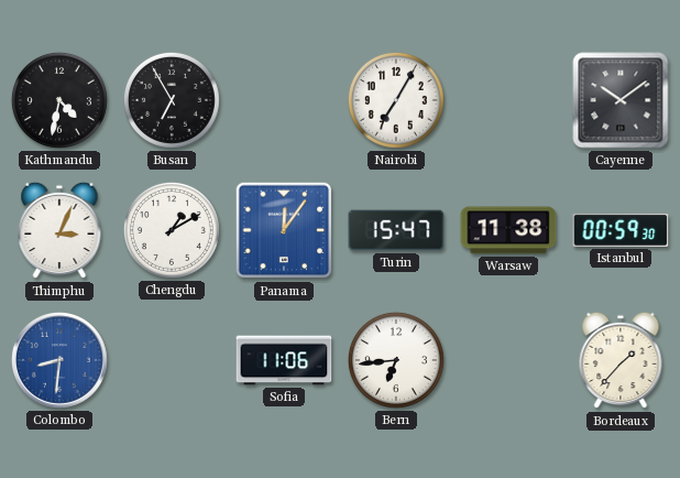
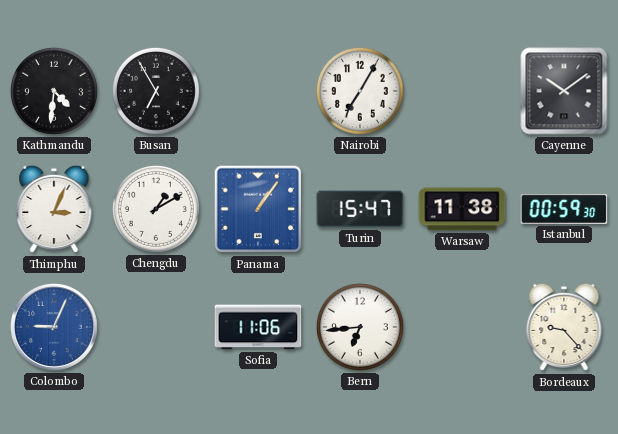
Kathmandu: 4:32 -> 4:31 (54, 91)
Panama: 12:06 -> 1:06 (258, 209)
Colombo: 8:31 -> 9:04 (54, 327)
Bordeaux: 1:37 -> 9:23 (564, 327)
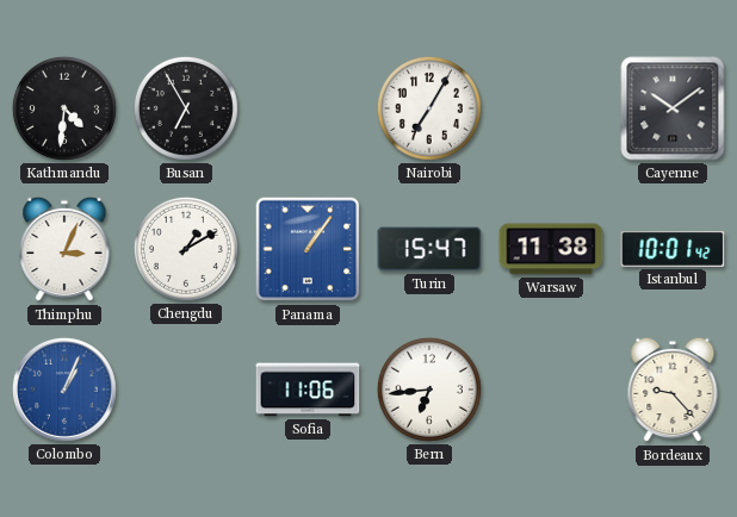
Istanbul: 00:59 -> 10:01 (673, 249)
Colombo: 9:04 -> 1:04 (64, 390)
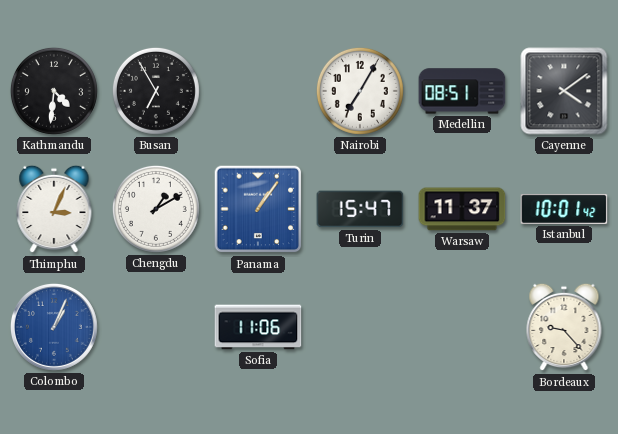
Medellin: none -> 08:51 (462, 91)
Cayenne: 10:09 -> 4:09 (564, 91)
Warsaw: 11:38 -> 11:37 (462, 209)
Bern: 6:44 -> none (429, 390)
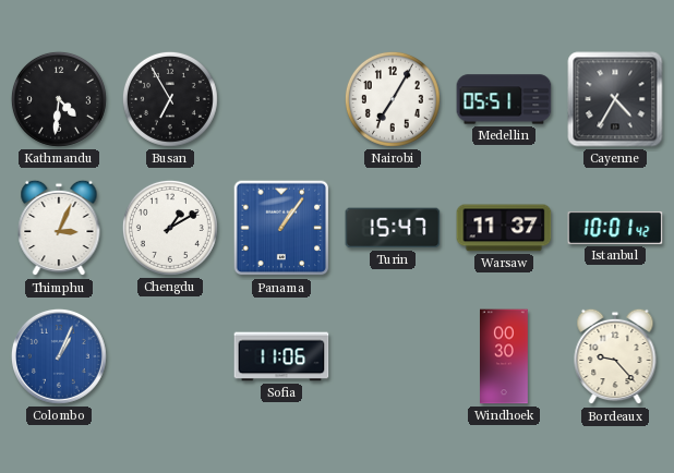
Medellin: 08:51 -> 05:51 (504, 99)
Cayenne: 4:09 -> 4:35 (615, 99)
Windhoek: none -> 00:30 (505, 356)
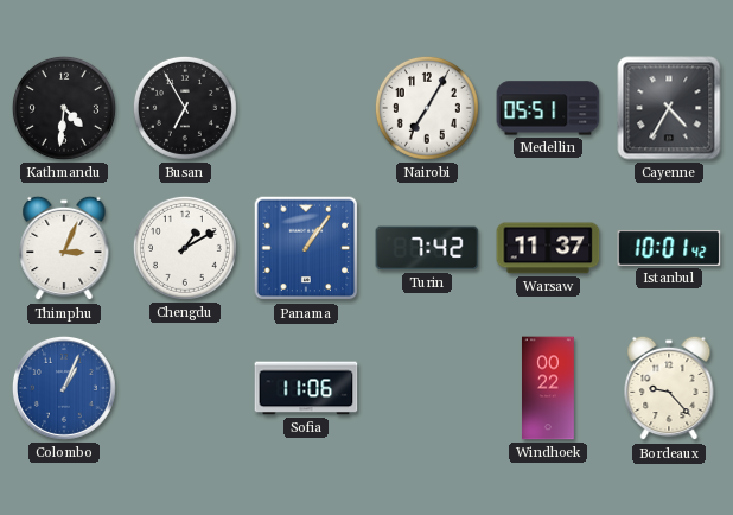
Turin: 15:47 -> 7:42 (427, 248)
Windhoek: 00:30 -> 00:22 (549, 388)
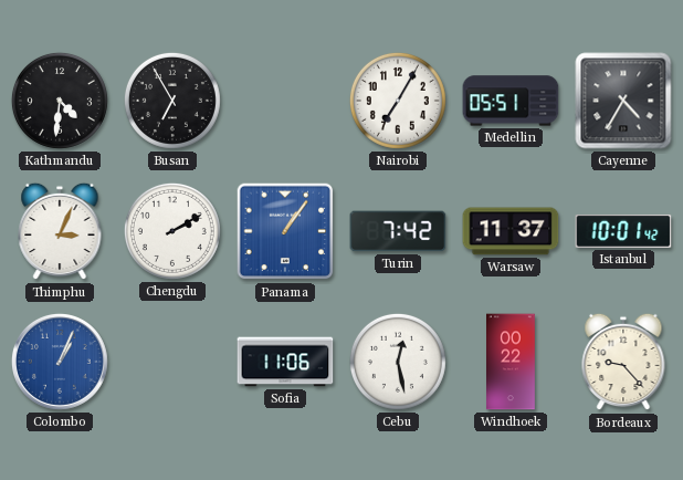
Chengdu: 1:10 -> 2:10 (172, 231)
Cebu: none -> 12:28 (398, 362)
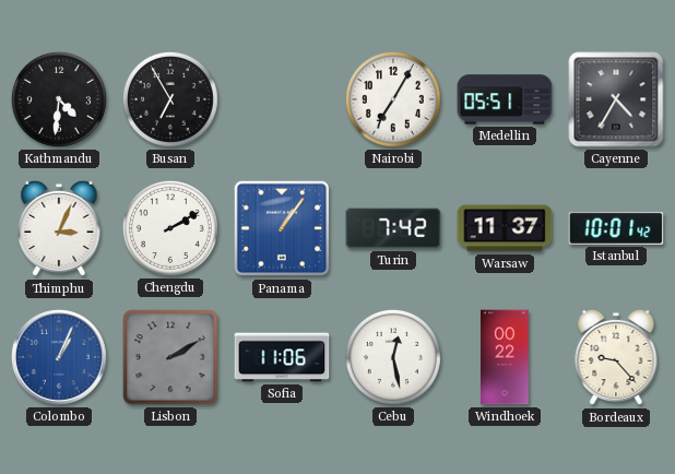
Lisbon: none -> 2:10 (170, 357)
